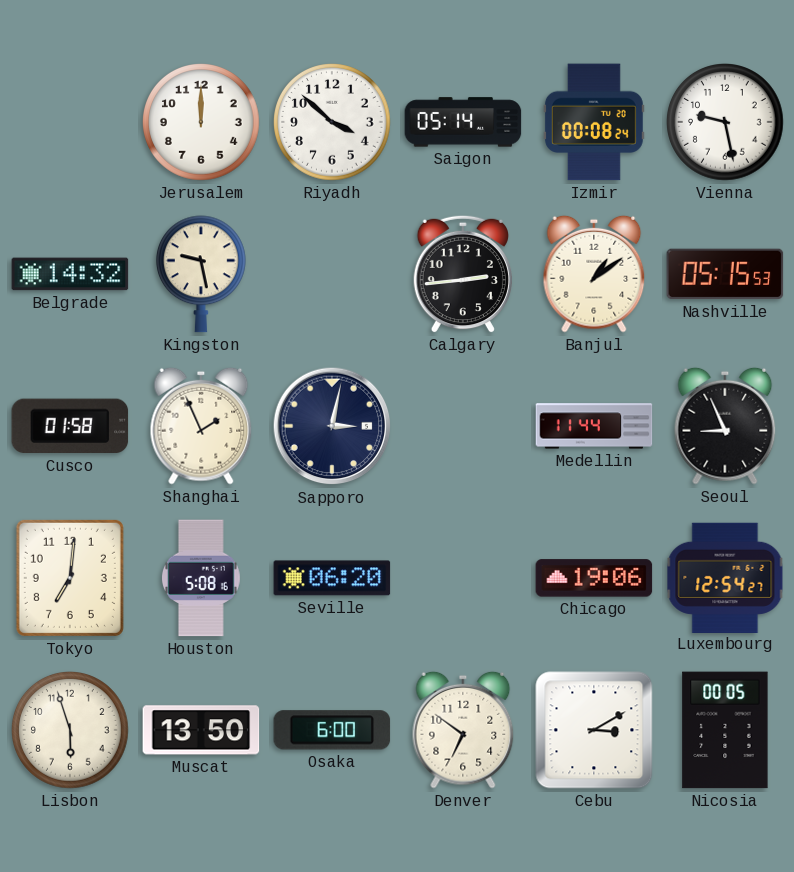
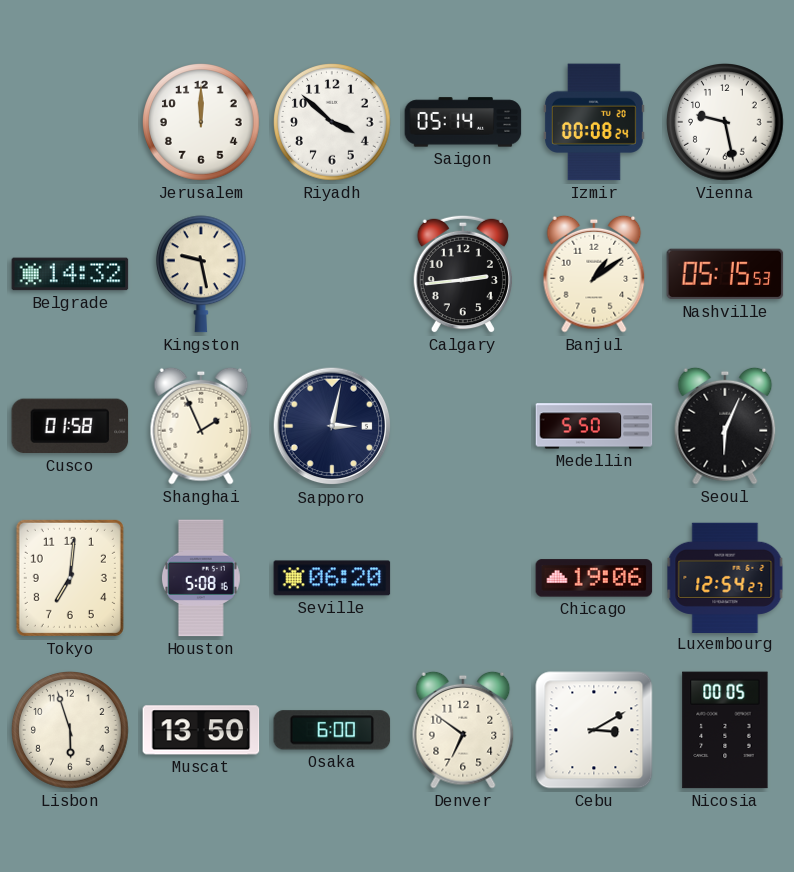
Medellin: 11:44 -> 5:50 (594, 426)
Seoul: 8:56 -> 6:04 (725, 426)
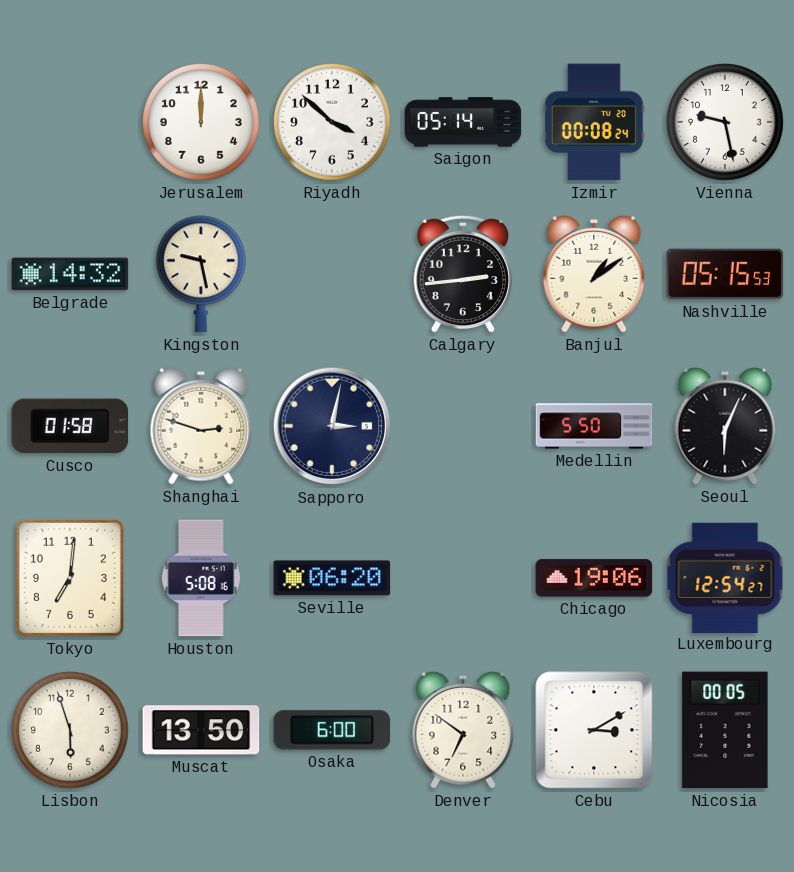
Shanghai: 1:56 -> 2:48 (201, 426)
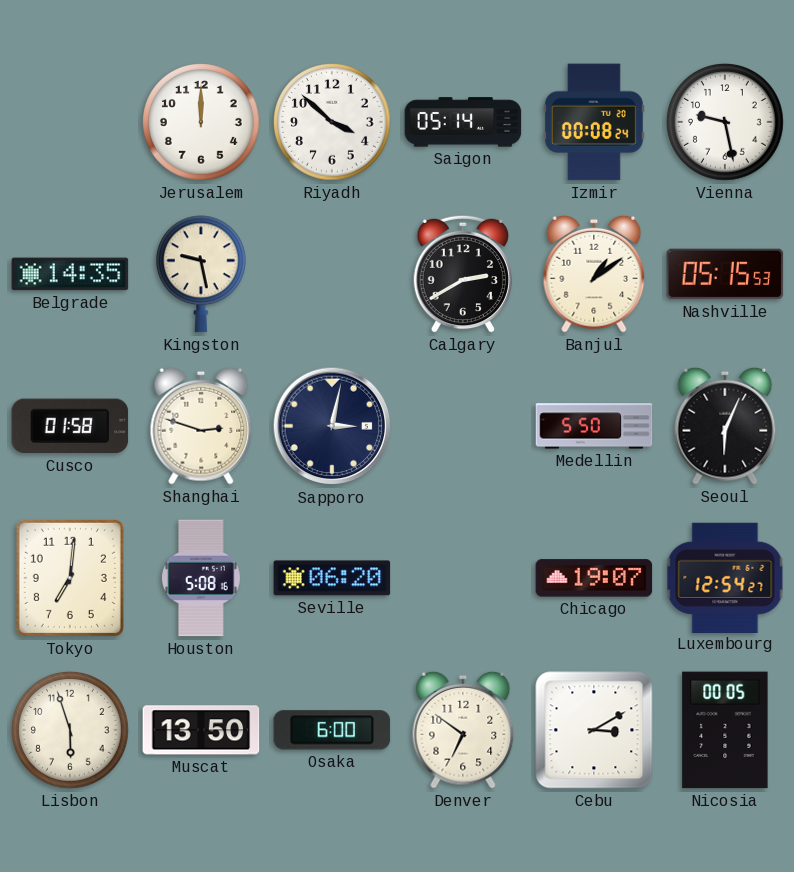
Belgrade: 14:32 -> 14:35 (70, 274)
Calgary: 2:44 -> 2:40 (463, 274)
Chicago: 19:06 -> 19:07 (594, 578)
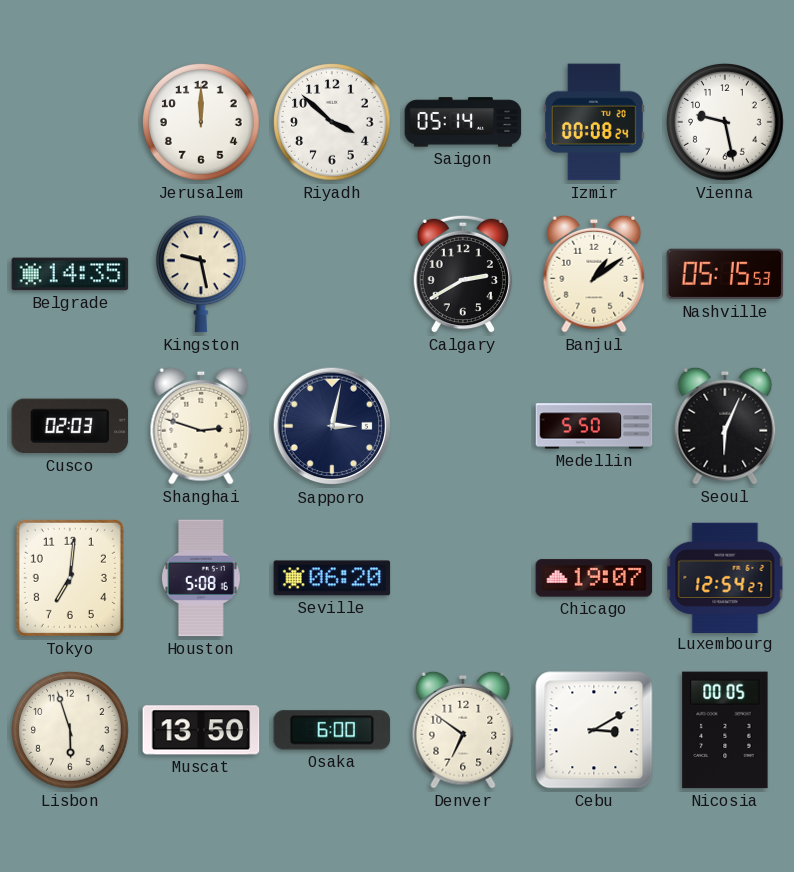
Cusco: 01:58 -> 02:03 (70, 426)
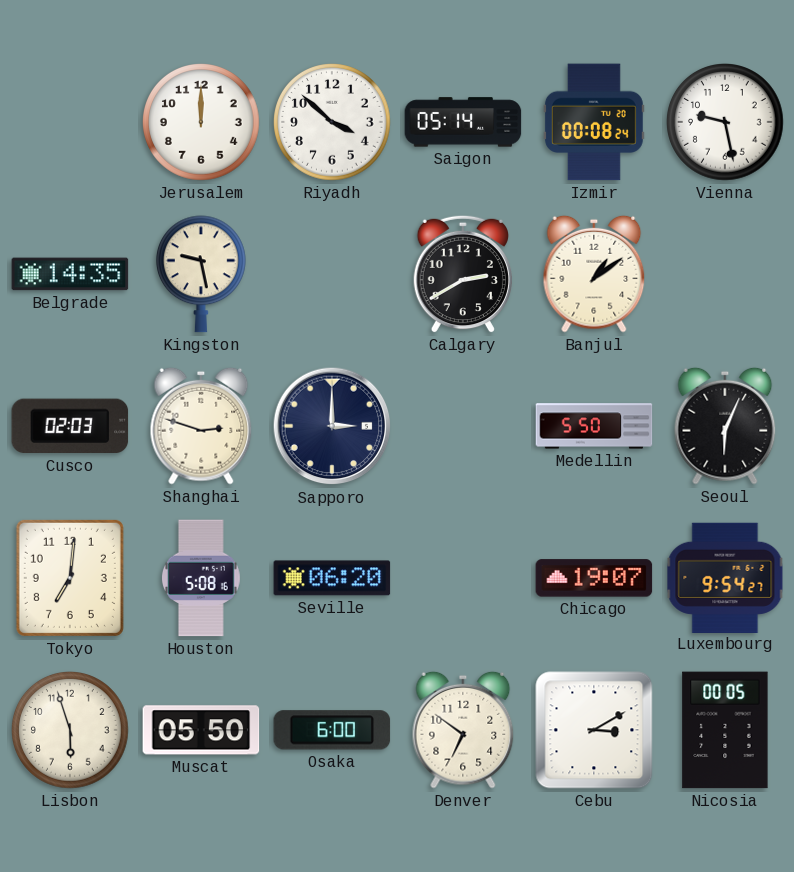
Nashville: 05:15 -> none (725, 274)
Sapporo: 3:02 -> 3:00 (332, 426)
Luxembourg: 12:54 -> 9:54 (725, 577)
Muscat: 13:50 -> 05:50 (201, 730)
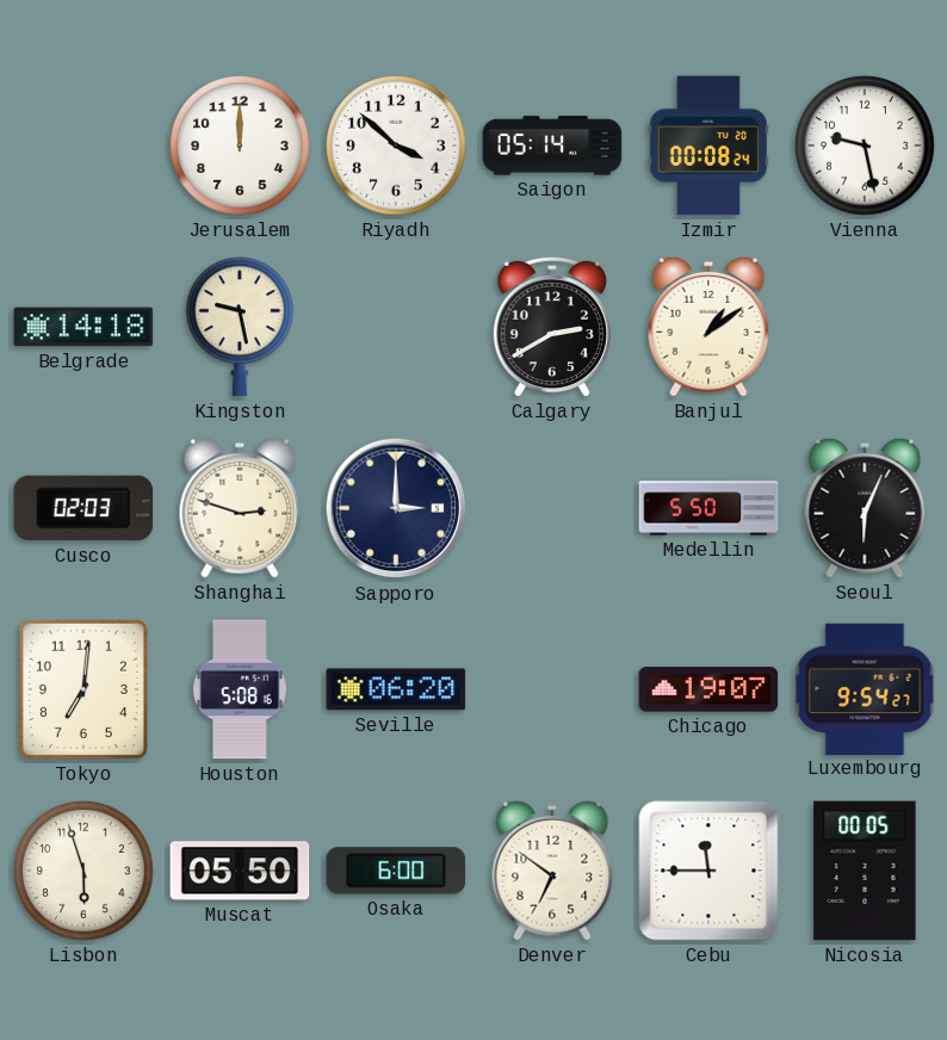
Belgrade: 14:35 -> 14:18 (83, 327)
Cebu: 3:10 -> 11:45 (708, 871)
